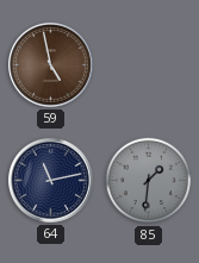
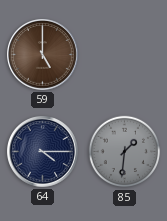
59: 4:58 -> 5:00 (43, 55)
64: 11:13 -> 4:15 (43, 152)
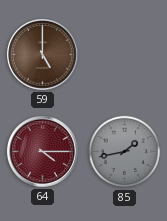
64 dial: navy -> burgundy (43, 152)
85: 1:31 -> 1:43 (125, 152)
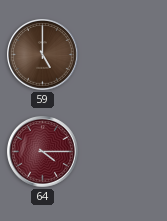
85: 1:43 -> none (125, 152)
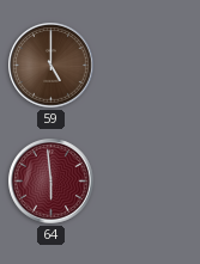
64: 4:15 -> 5:59 (51, 182)
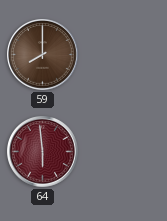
59: 5:00 -> 8:00 (43, 55)
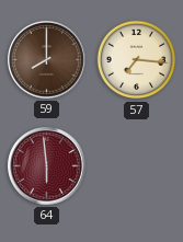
57: none -> 7:16 (137, 60)
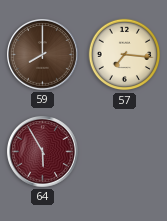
64: 5:59 -> 5:55 (43, 152)
